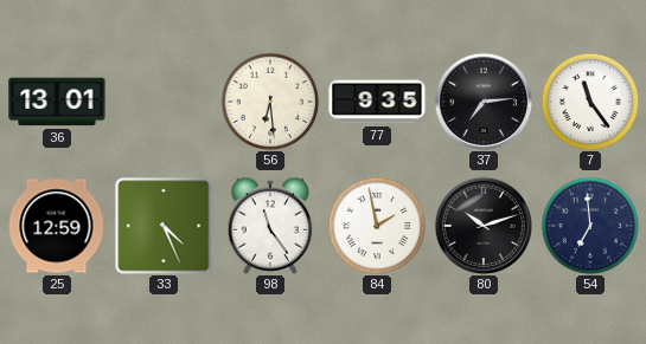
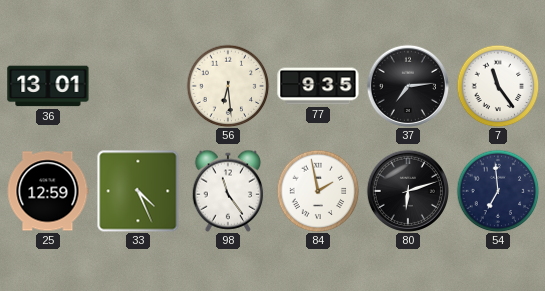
80: 10:12 -> 6:12 (407, 190)
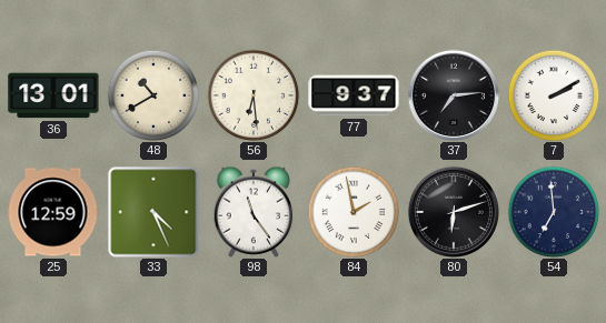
48: none -> 10:40 (153, 95)
77: 9:35 -> 9:37 (354, 95)
7: 11:24 -> 2:10 (554, 95)
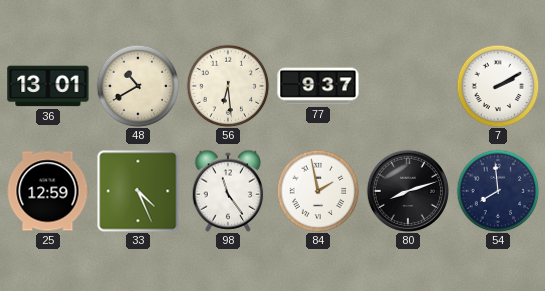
37: 7:14 -> none (453, 94)
80: 6:12 -> 8:12 (407, 190)
54: 6:59 -> 7:59 (498, 191)
